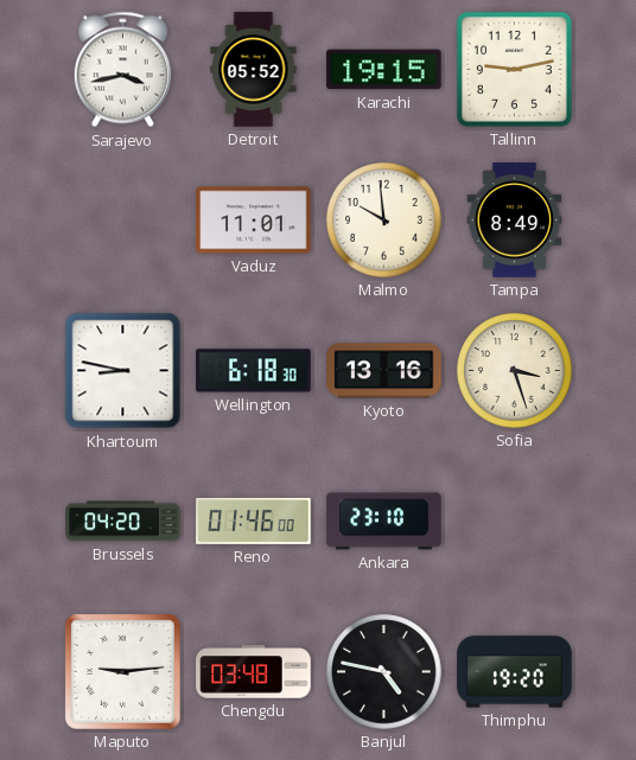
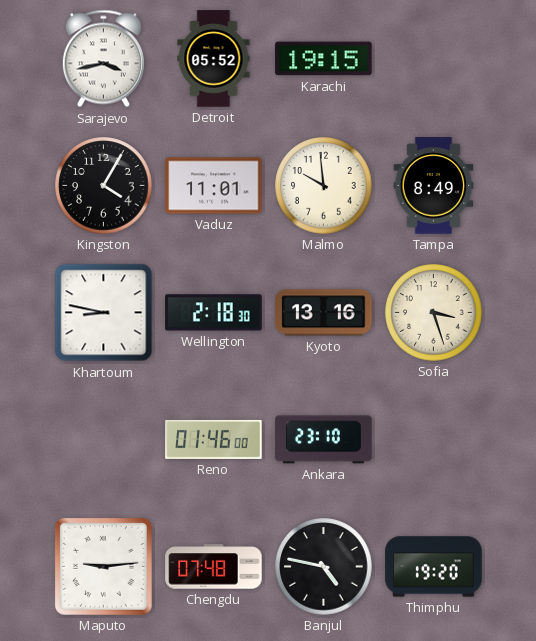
Tallinn: 9:13 -> none (514, 69)
Kingston: none -> 4:05 (104, 186)
Wellington: 6:18 -> 2:18 (214, 313)
Brussels: 04:20 -> none (123, 522)
Chengdu: 03:48 -> 07:48 (214, 567)
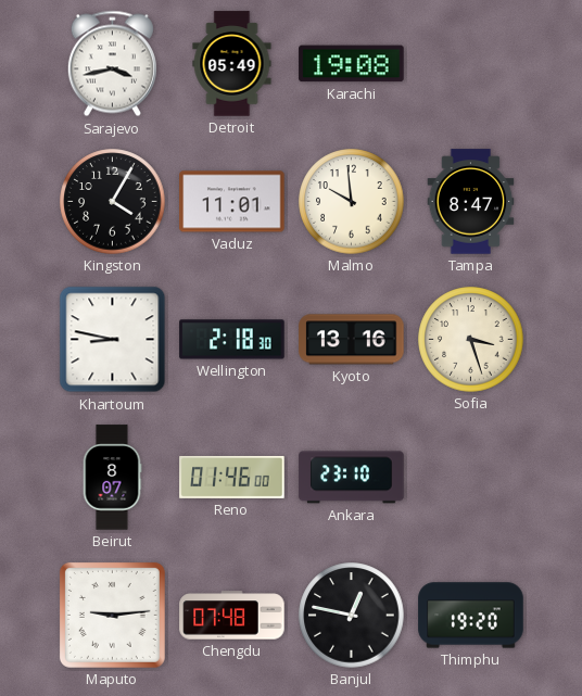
Detroit: 05:52 -> 05:49 (232, 64)
Karachi: 19:15 -> 19:08 (352, 64)
Tampa: 8:49 -> 8:47 (471, 202)
Beirut: none -> 8:07 (112, 478)
Banjul: 4:47 -> 12:47 (352, 616)
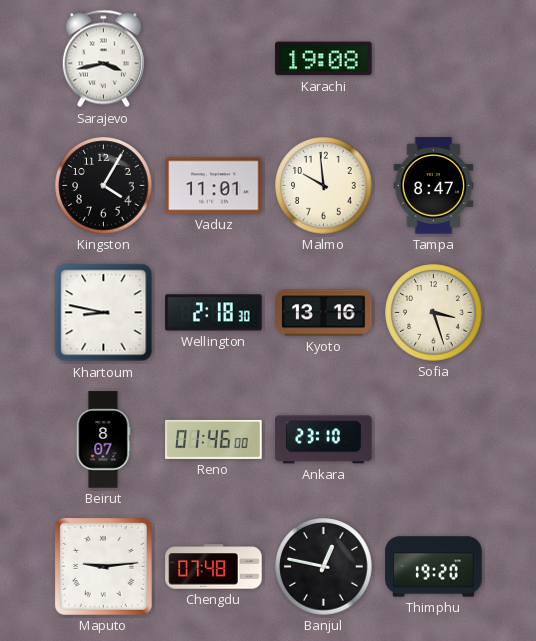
Detroit: 05:49 -> none (232, 64)
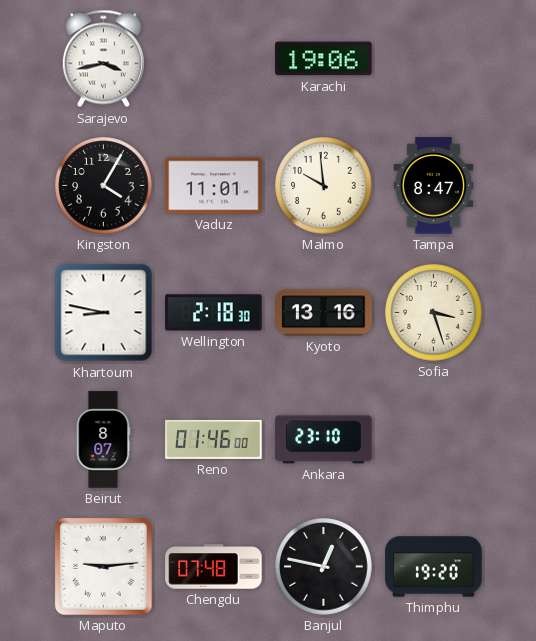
Karachi: 19:08 -> 19:06 (324, 59)
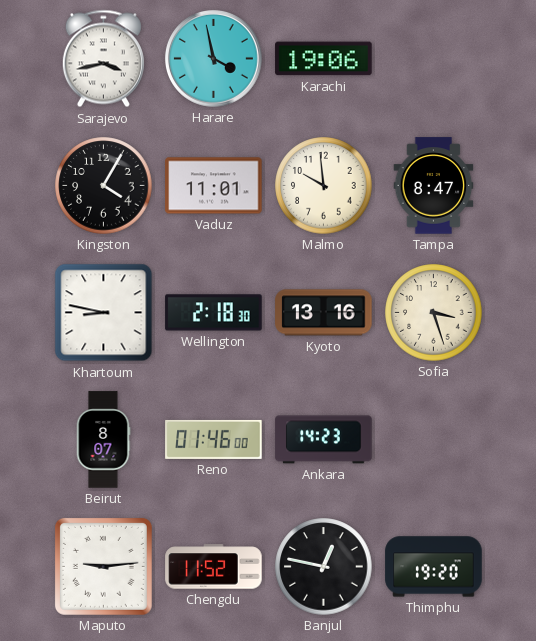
Harare: none -> 3:58 (213, 58)
Ankara: 23:10 -> 14:23 (324, 440)
Chengdu: 07:48 -> 11:52 (214, 567)
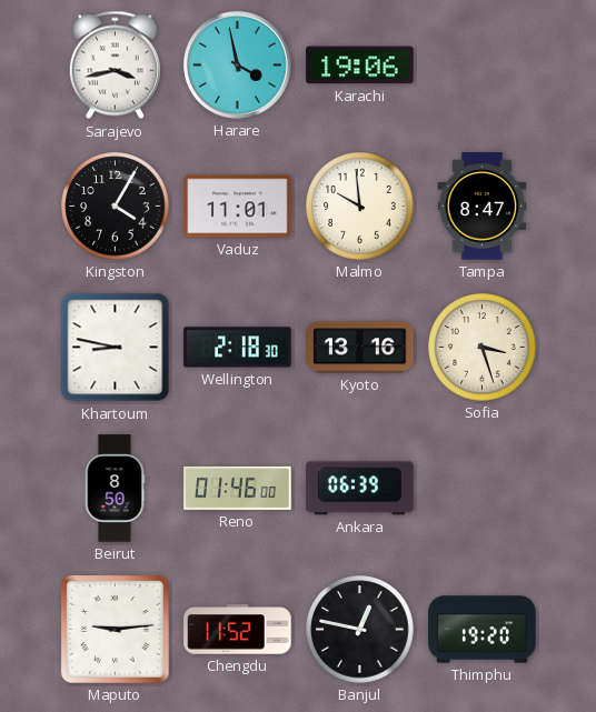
Beirut: 8:07 -> 8:50 (115, 489)
Ankara: 14:23 -> 06:39 (360, 489)
